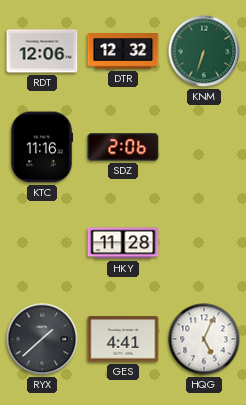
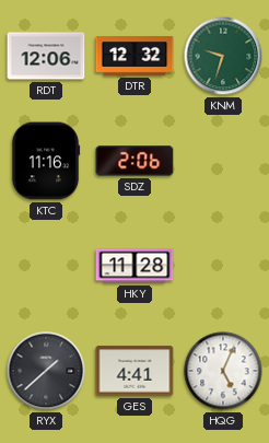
KNM: 6:33 -> 9:33 (223, 56)
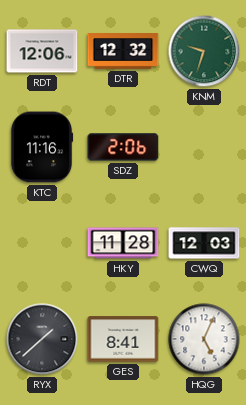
CWQ: none -> 12:03 (204, 243)
GES: 4:41 -> 8:41 (123, 339)
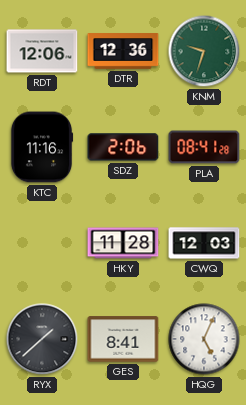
DTR: 12:32 -> 12:36 (123, 51)
PLA: none -> 08:41 (204, 147)
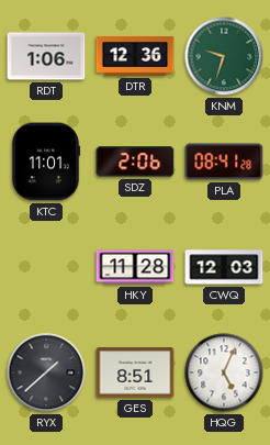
RDT: 12:06 -> 1:06 (46, 56)
KTC: 11:16 -> 11:01 (46, 162)
GES: 8:41 -> 8:51 (135, 372)
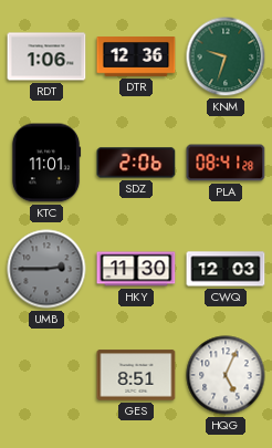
UMB: none -> 2:45 (46, 269)
HKY: 11:28 -> 11:30 (136, 269)
RYX: 1:38 -> none (46, 372)
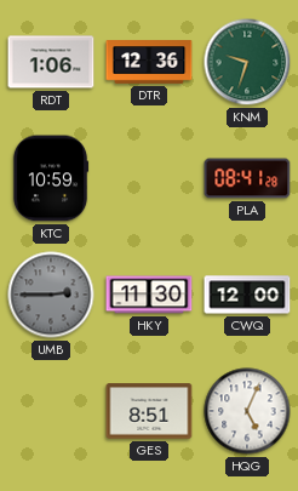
KTC: 11:01 -> 10:59 (51, 178)
SDZ: 2:06 -> none (136, 163)
CWQ: 12:03 -> 12:00 (247, 295)
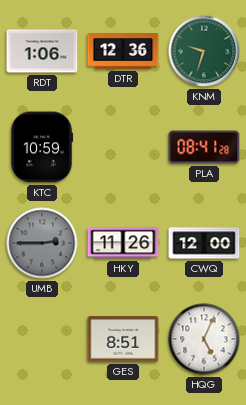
HKY: 11:30 -> 11:26 (123, 243)
